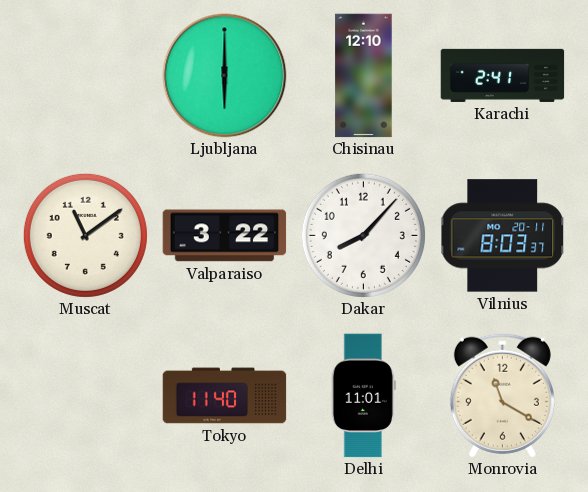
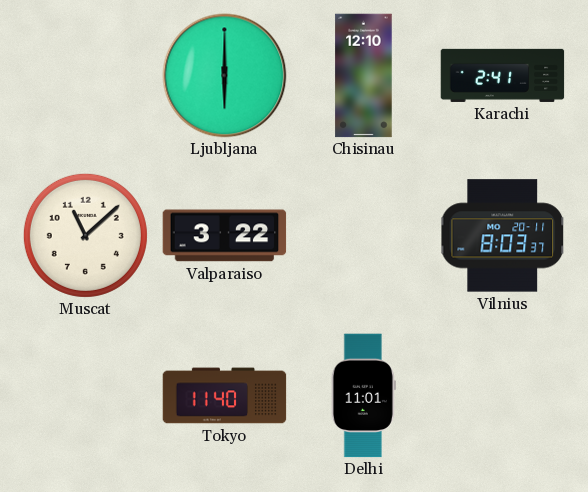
Muscat: 11:09 -> 11:08 (85, 235)
Dakar: 8:07 -> none (363, 235)
Monrovia: 11:20 -> none (502, 395)
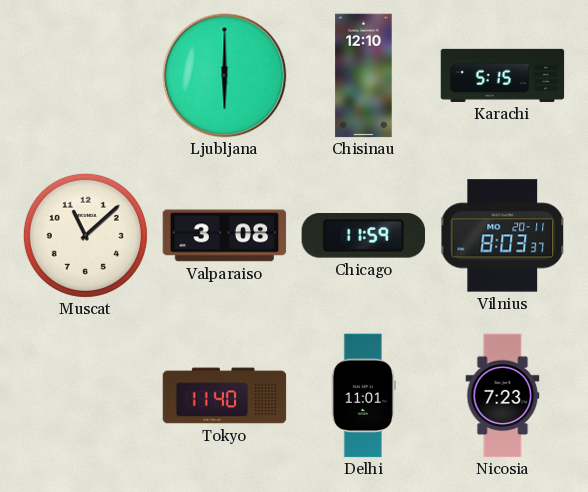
Karachi: 2:41 -> 5:15 (503, 75)
Valparaiso: 3:22 -> 3:08 (225, 236)
Chicago: none -> 11:59 (364, 236)
Nicosia: none -> 7:23 (503, 396)
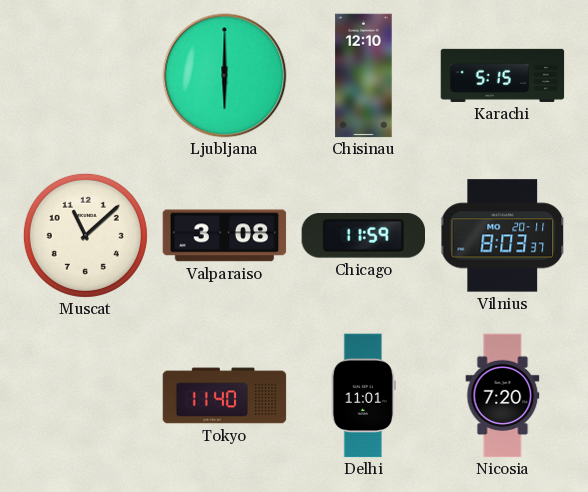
Nicosia: 7:23 -> 7:20 (503, 396)
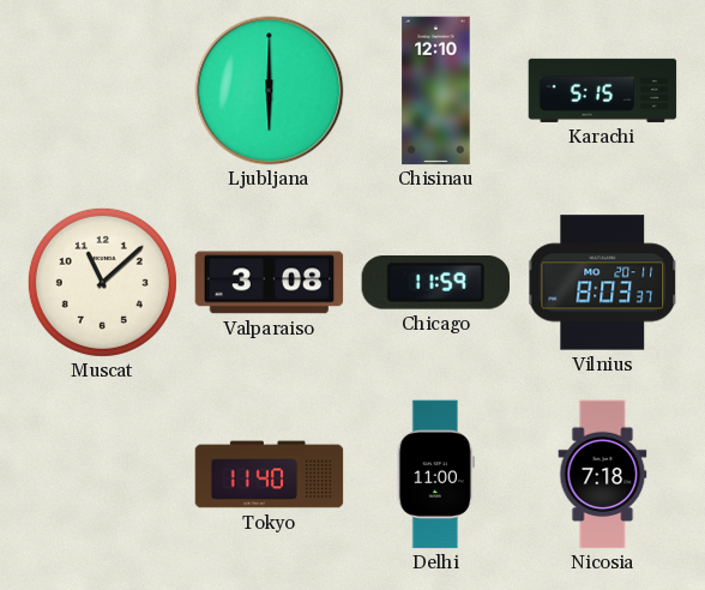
Delhi: 11:01 -> 11:00 (435, 475)
Nicosia: 7:20 -> 7:18 (603, 475)
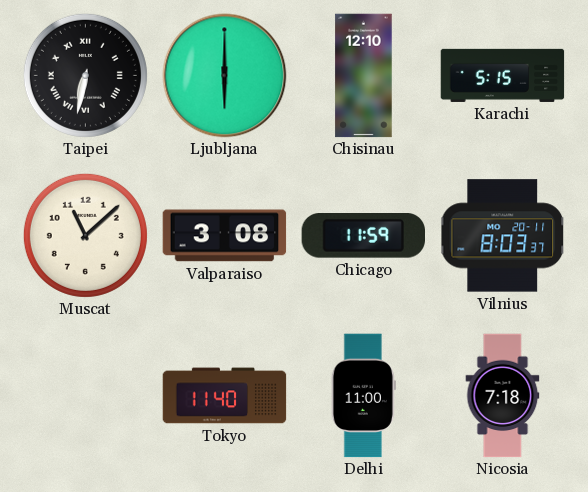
Taipei: none -> 6:32 (85, 75)
